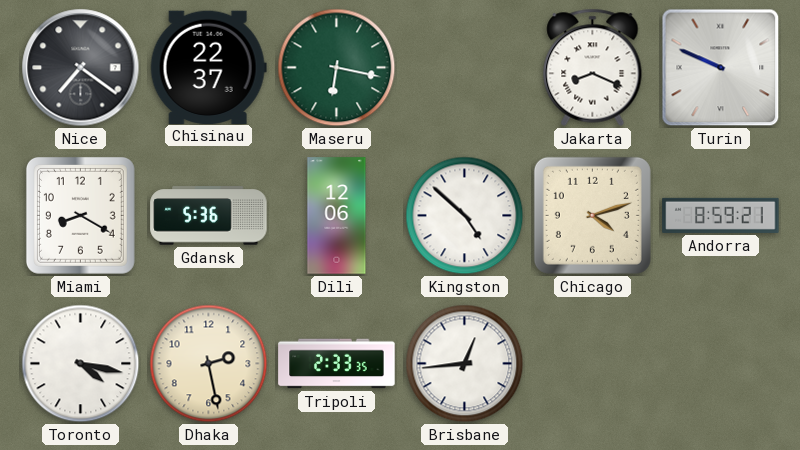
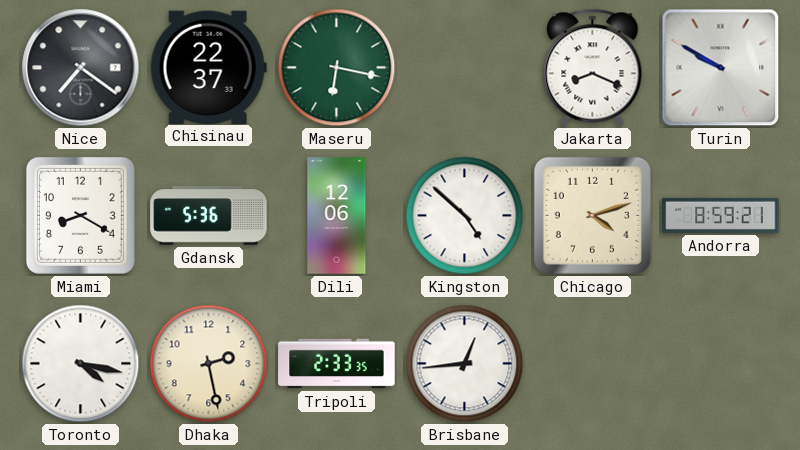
Turin: 9:49 -> 9:50 (721, 68)
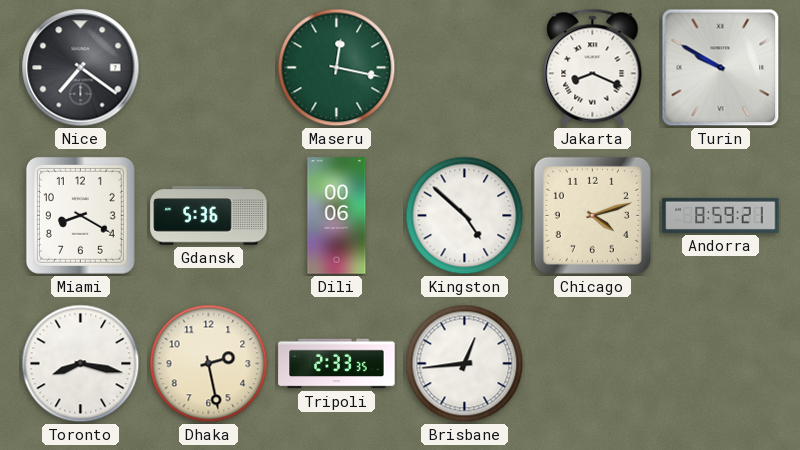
Chisinau: 22:37 -> none (208, 67)
Maseru: 6:17 -> 12:17 (337, 68)
Dili: 12:06 -> 00:06 (337, 216)
Toronto: 4:17 -> 8:17 (81, 364)
